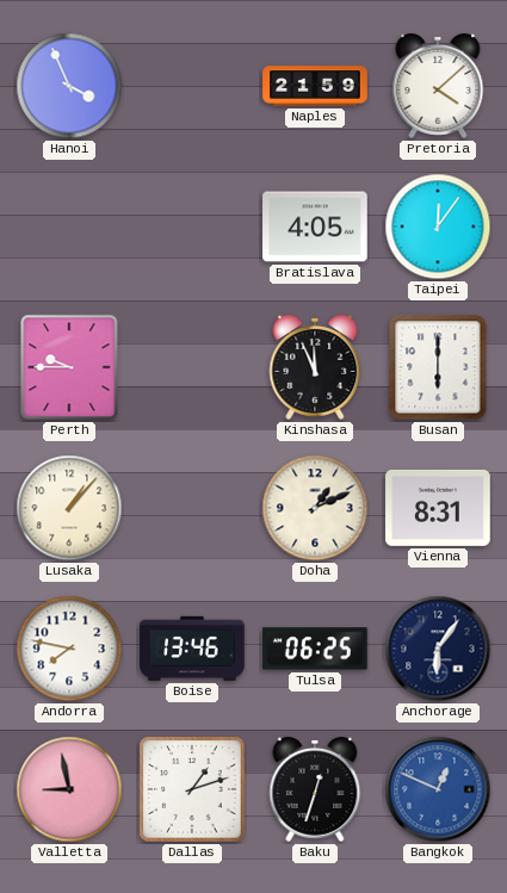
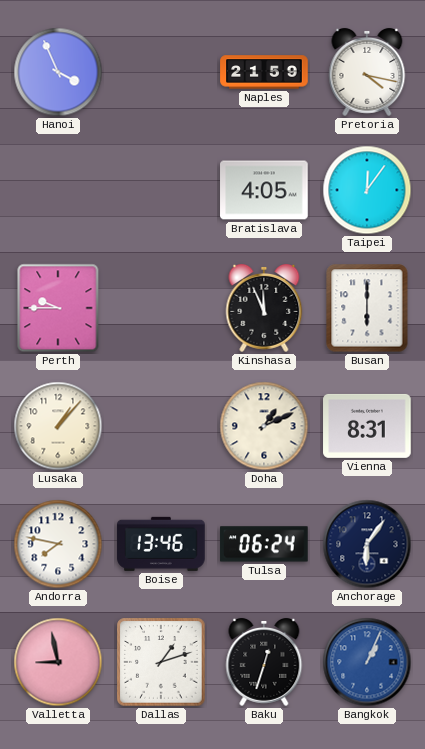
Pretoria: 4:08 -> 4:17 (367, 72)
Tulsa: 06:25 -> 06:24 (264, 544)
Bangkok: 12:49 -> 1:04 (367, 662)
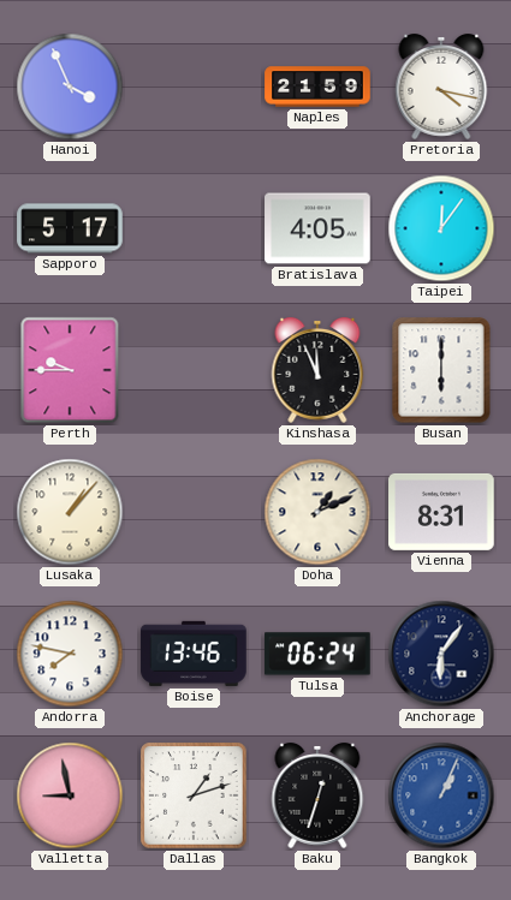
Sapporo: none -> 5:17 (70, 228)
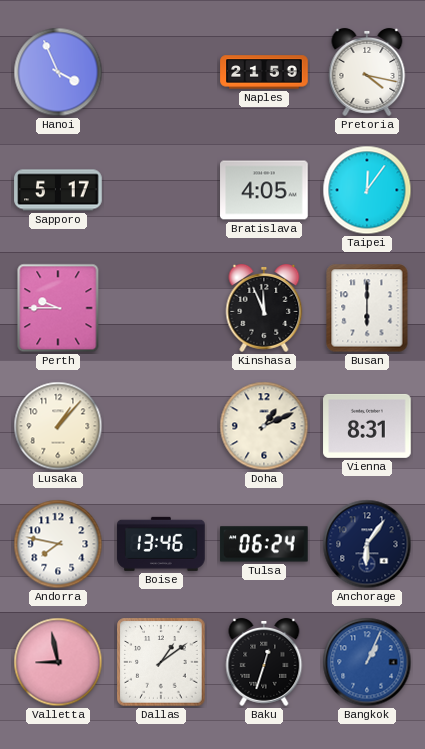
Dallas: 1:12 -> 1:09 (161, 662)
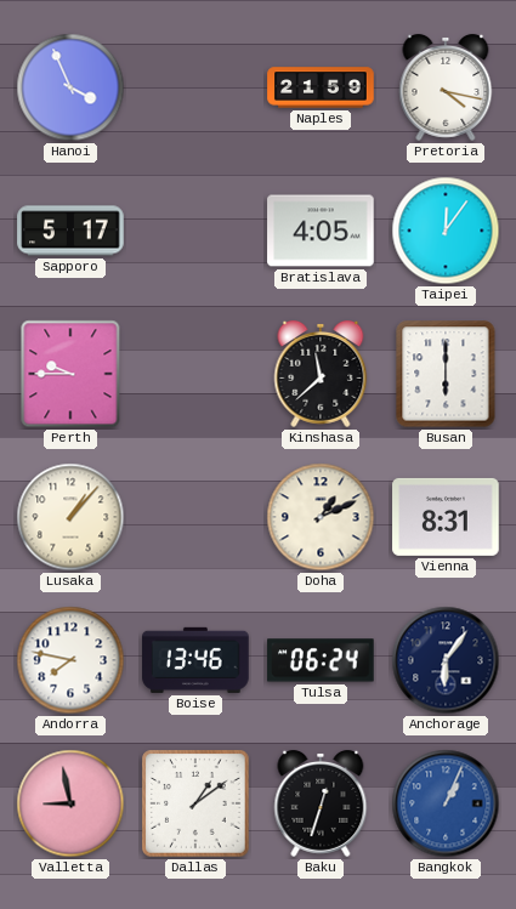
Kinshasa: 11:56 -> 11:38 (321, 374)
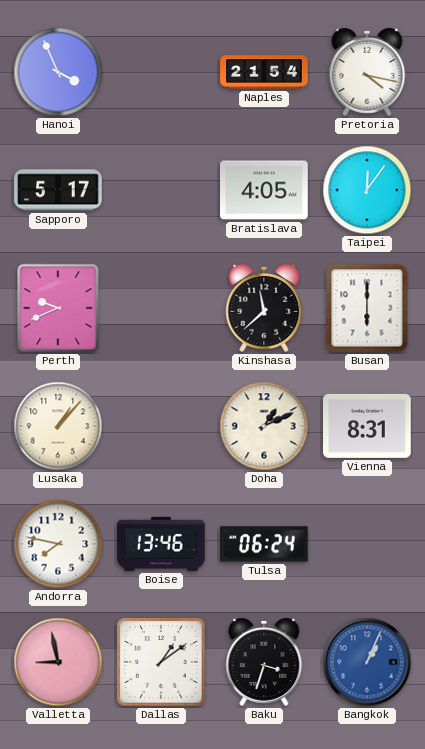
Naples: 21:59 -> 21:54 (264, 72)
Perth: 9:45 -> 9:41 (58, 308)
Anchorage: 6:06 -> none (446, 660)
Baku: 12:33 -> 3:33 (264, 662)
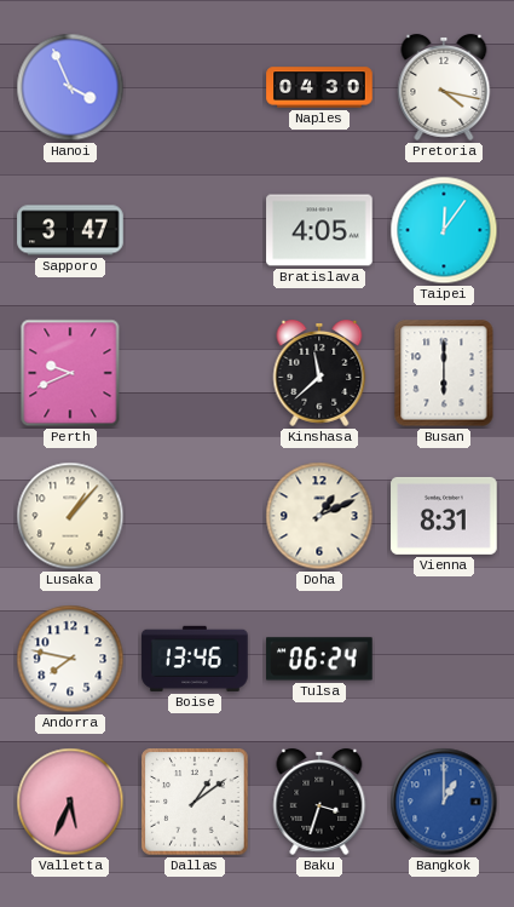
Naples: 21:54 -> 04:30 (319, 87)
Sapporo: 5:17 -> 3:47 (70, 230)
Valletta: 8:58 -> 5:34 (70, 802)
Bangkok: 1:04 -> 1:00 (444, 802)
